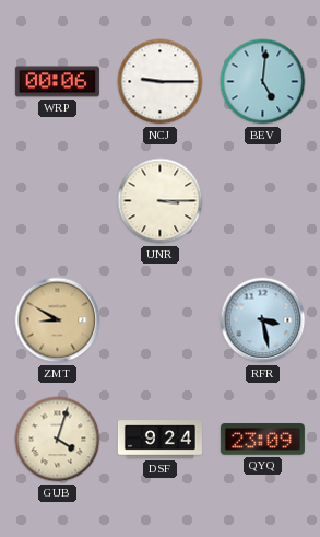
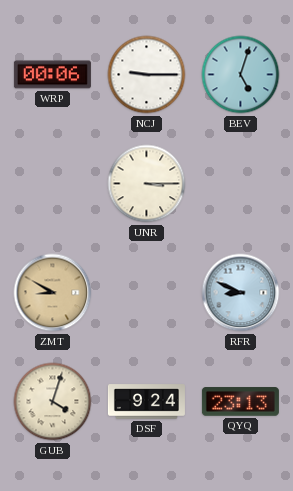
BEV: 5:01 -> 5:03 (241, 75)
RFR: 3:28 -> 8:49 (241, 293)
QYQ: 23:09 -> 23:13 (240, 402)
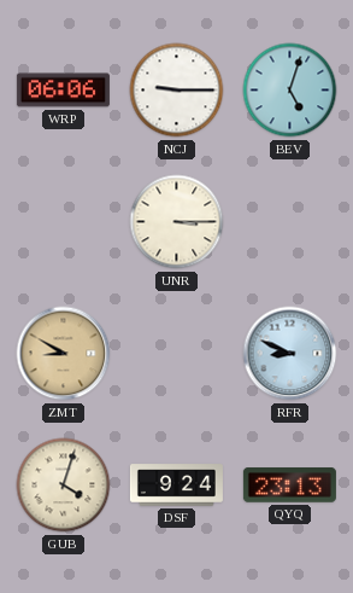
WRP: 00:06 -> 06:06 (63, 91)
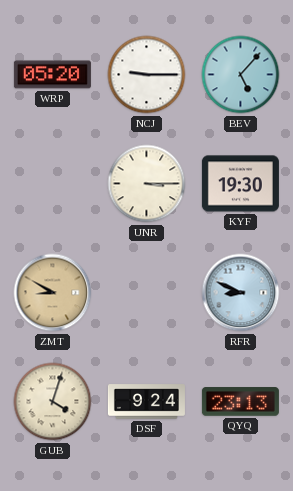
WRP: 06:06 -> 05:20 (52, 75)
BEV: 5:03 -> 5:07 (241, 75)
KYF: none -> 19:30 (240, 184)
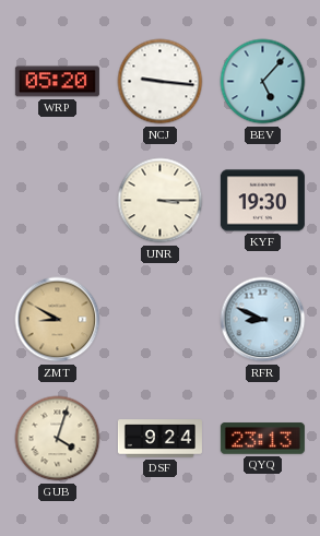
NCJ: 9:15 -> 9:16 (161, 82)
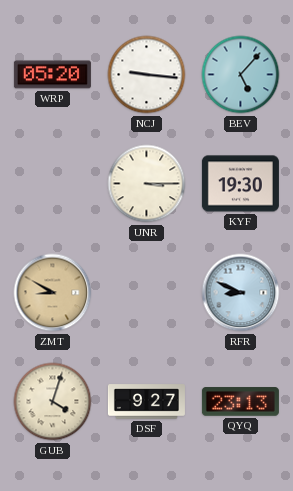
DSF: 9:24 -> 9:27 (146, 402)
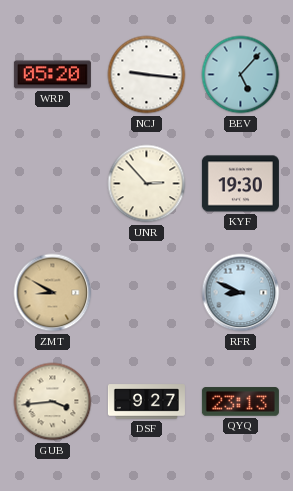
UNR: 3:15 -> 2:53 (147, 184)
GUB: 4:03 -> 3:44 (53, 402)
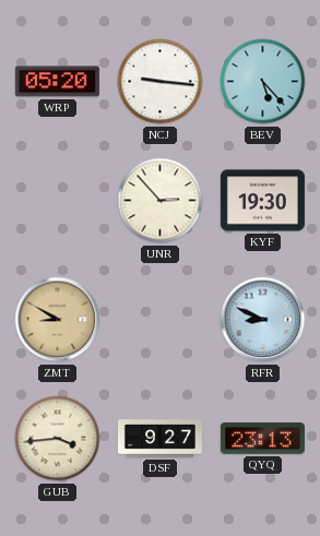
BEV: 5:07 -> 5:23 (263, 82)
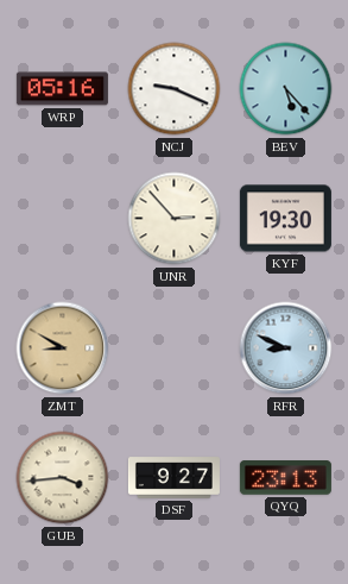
WRP: 05:20 -> 05:16 (62, 89)
NCJ: 9:16 -> 9:19 (175, 89)
